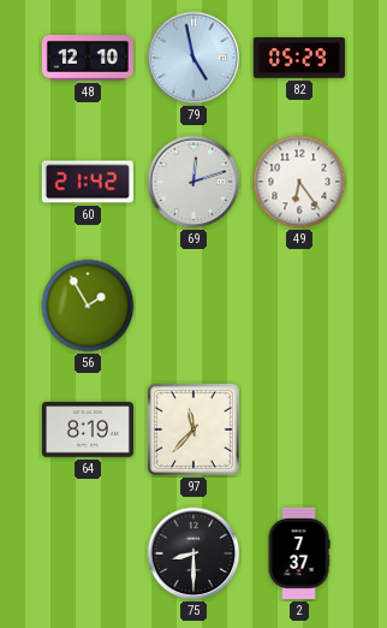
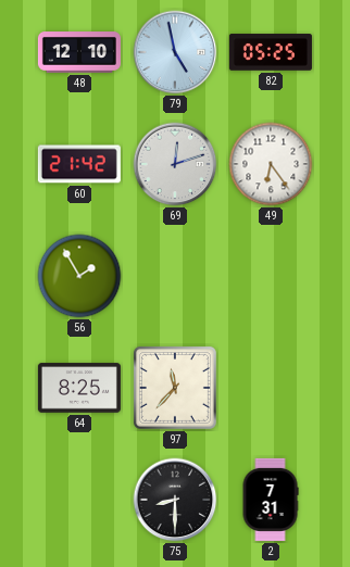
82: 05:29 -> 05:25 (271, 52)
64: 8:19 -> 8:25 (79, 388)
2: 7:37 -> 7:31 (271, 500)
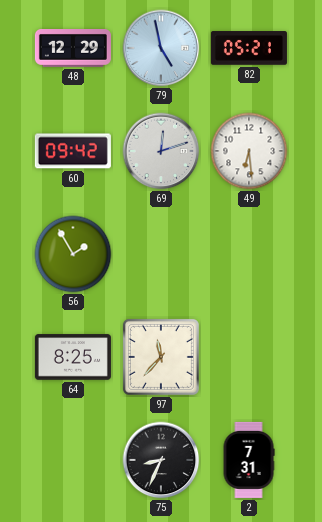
48: 12:10 -> 12:29 (73, 49)
82: 05:25 -> 05:21 (249, 48)
60: 21:42 -> 09:42 (73, 151)
49: 6:24 -> 6:29 (249, 151)
75: 8:30 -> 8:34 (161, 460)
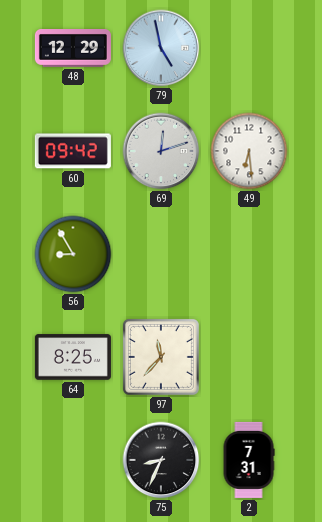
82: 05:21 -> none (249, 48)
56: 1:55 -> 8:55 (73, 254)
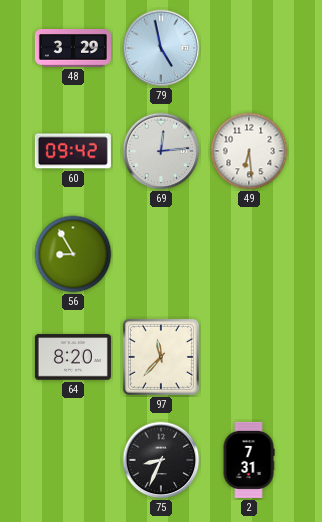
48: 12:29 -> 3:29 (73, 49)
69: 12:12 -> 12:14 (161, 151)
64: 8:25 -> 8:20 (73, 357)
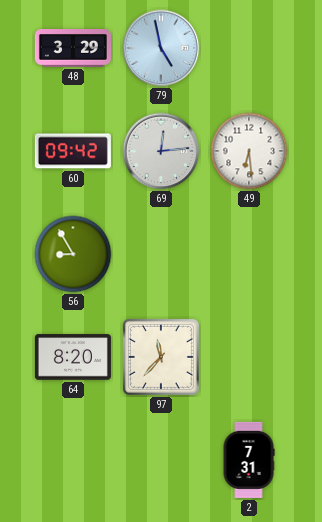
75: 8:34 -> none (161, 460)
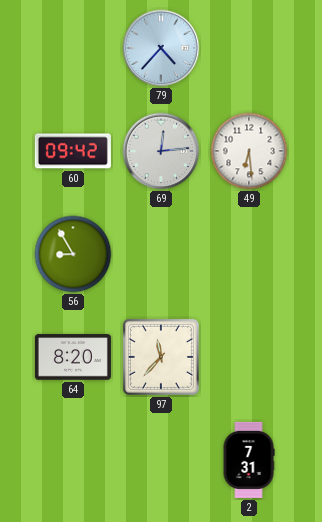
48: 3:29 -> none (73, 49)
79: 4:58 -> 4:37 (161, 48)
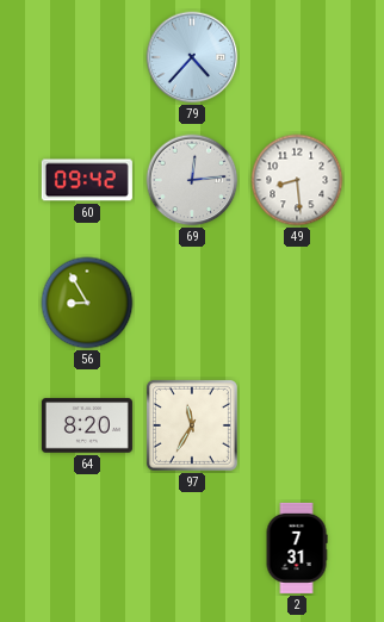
49: 6:29 -> 8:29 (297, 180)
97: 11:37 -> 11:35 (192, 425)
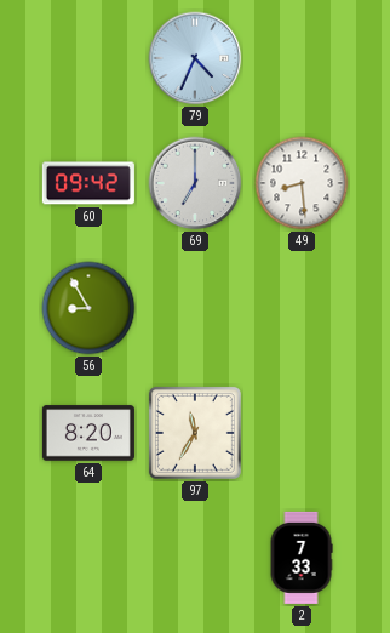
79: 4:37 -> 4:34 (195, 58)
69: 12:14 -> 7:00 (195, 183)
2: 7:31 -> 7:33 (302, 558)
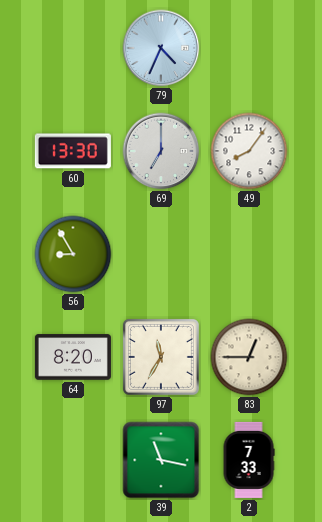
60: 09:42 -> 13:30 (73, 151)
49: 8:29 -> 8:06 (249, 151)
83: none -> 12:45 (249, 357)
39: none -> 11:17 (161, 460)
